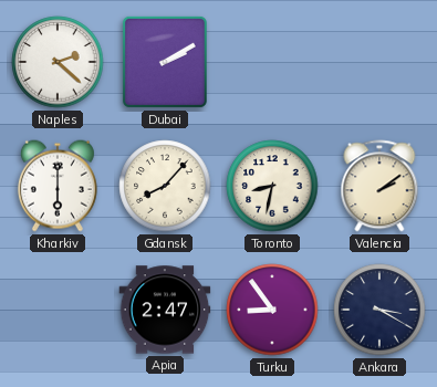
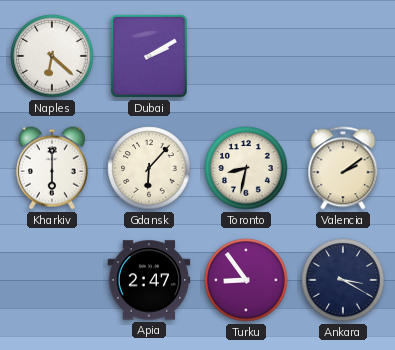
Naples: 2:22 -> 6:22 (52, 56)
Gdansk: 8:07 -> 6:07 (149, 168)
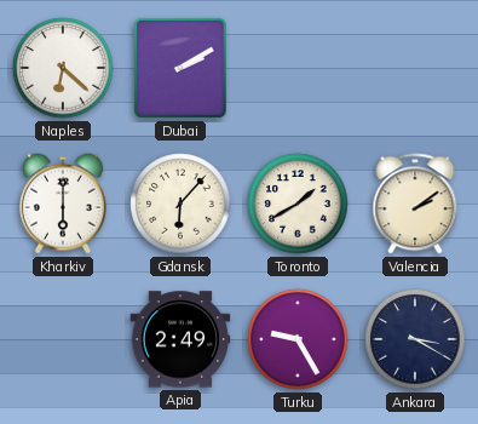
Toronto: 8:32 -> 1:40 (298, 204)
Apia: 2:47 -> 2:49 (180, 339)
Turku: 8:54 -> 9:25 (298, 339)
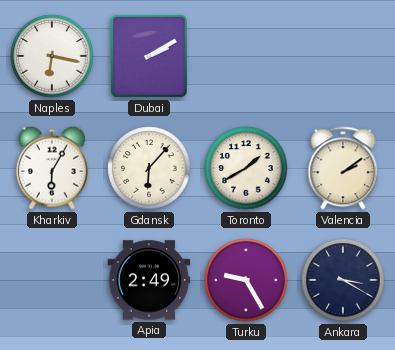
Naples: 6:22 -> 6:17 (52, 56)
Kharkiv: 6:00 -> 6:05 (52, 168)
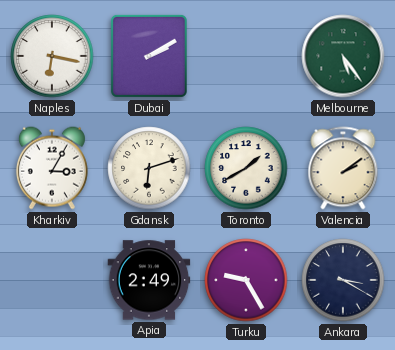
Melbourne: none -> 5:24 (343, 56)
Kharkiv: 6:05 -> 3:05 (52, 168)
Gdansk: 6:07 -> 6:12 (149, 168)
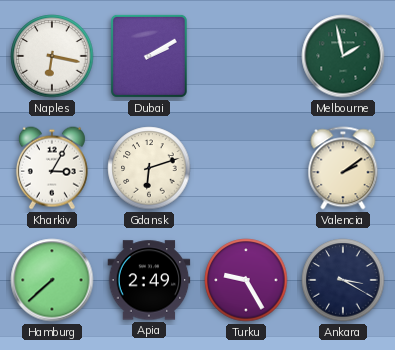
Melbourne: 5:24 -> 1:58 (343, 56)
Toronto: 1:40 -> none (246, 168)
Hamburg: none -> 7:38 (52, 280)
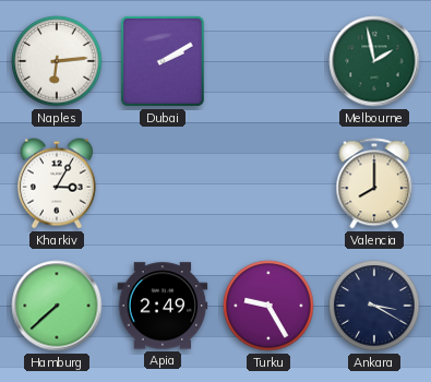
Naples: 6:17 -> 6:14 (57, 61)
Gdansk: 6:12 -> none (149, 168)
Valencia: 2:09 -> 8:00 (374, 183)
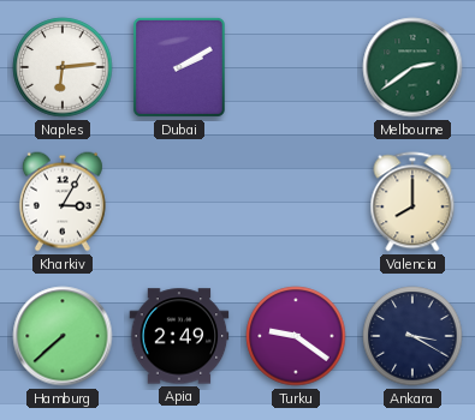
Melbourne: 1:58 -> 2:39 (412, 67)
Turku: 9:25 -> 9:21 (296, 336)
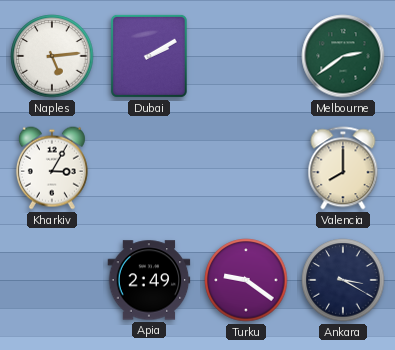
Naples: 6:14 -> 5:14 (52, 56)
Hamburg: 7:38 -> none (63, 336)
